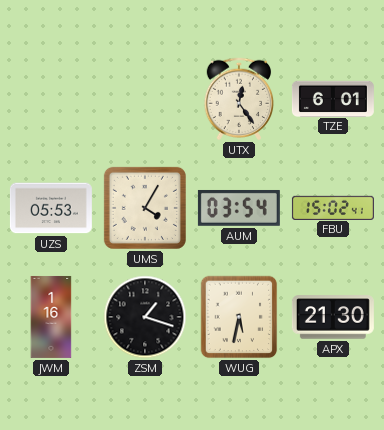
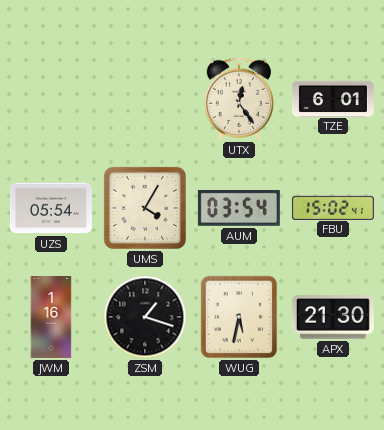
UZS: 05:53 -> 05:54 (51, 208)
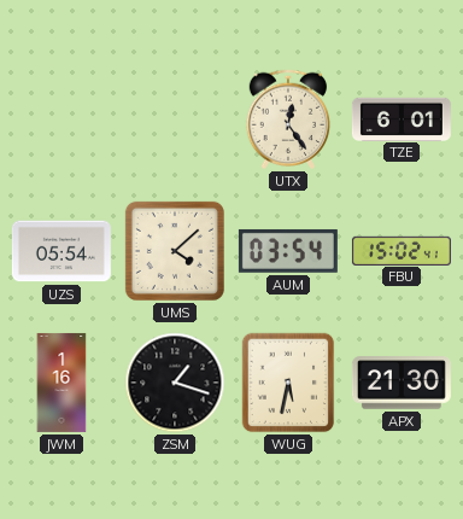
UMS: 4:05 -> 4:08 (175, 251)
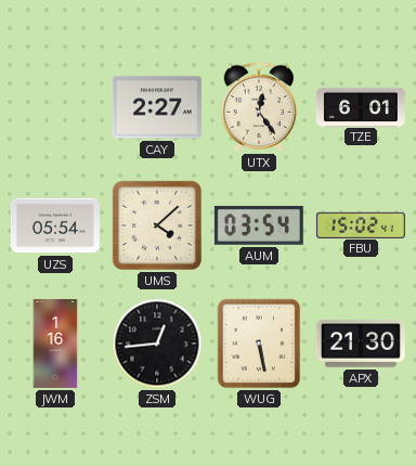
CAY: none -> 2:27 (157, 107)
ZSM: 1:18 -> 12:44 (157, 344)
WUG: 5:32 -> 5:28 (259, 344)
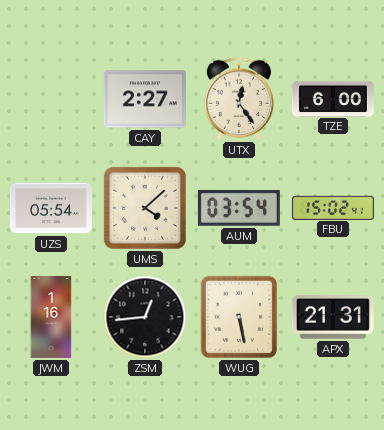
TZE: 6:01 -> 6:00 (333, 98)
APX: 21:30 -> 21:31 (333, 317)
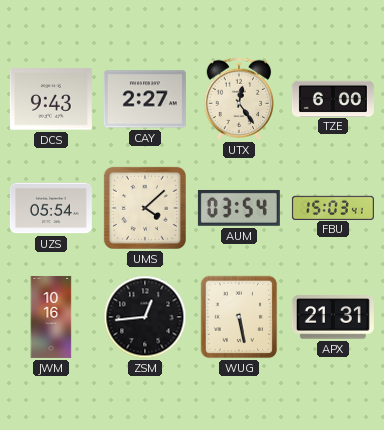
DCS: none -> 9:43 (51, 99)
FBU: 15:02 -> 15:03 (333, 207)
JWM: 1:16 -> 10:16 (51, 317)
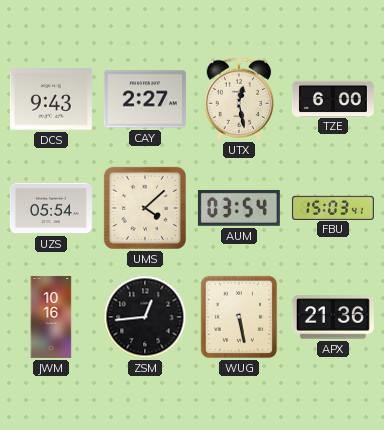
UTX: 12:24 -> 12:28 (239, 99)
APX: 21:31 -> 21:36 (333, 317)
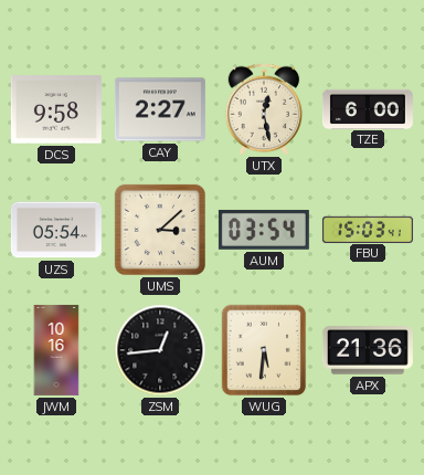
DCS: 9:43 -> 9:58 (56, 109)
UMS: 4:08 -> 3:08 (160, 230)
WUG: 5:28 -> 5:31 (264, 350)
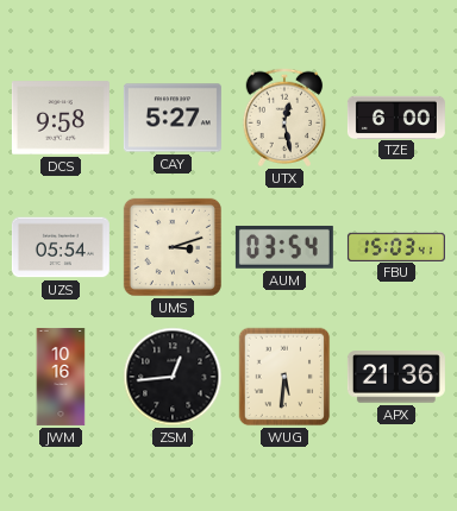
CAY: 2:27 -> 5:27 (173, 118)
UMS: 3:08 -> 3:12 (173, 247)
